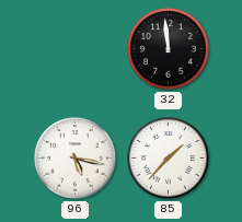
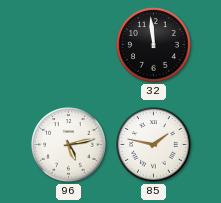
96: 5:17 -> 5:13 (69, 145)
85: 1:37 -> 1:47 (154, 145)
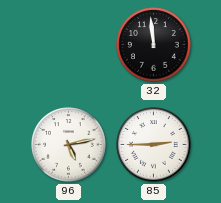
85: 1:47 -> 2:45 (154, 145)
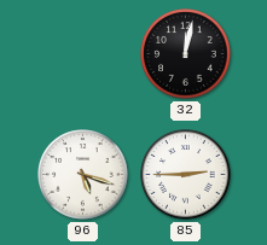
32: 11:59 -> 12:02 (186, 54)
96: 5:13 -> 5:18 (83, 175)
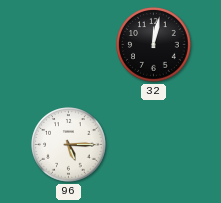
96: 5:18 -> 5:15 (69, 145)
85: 2:45 -> none (186, 175)
